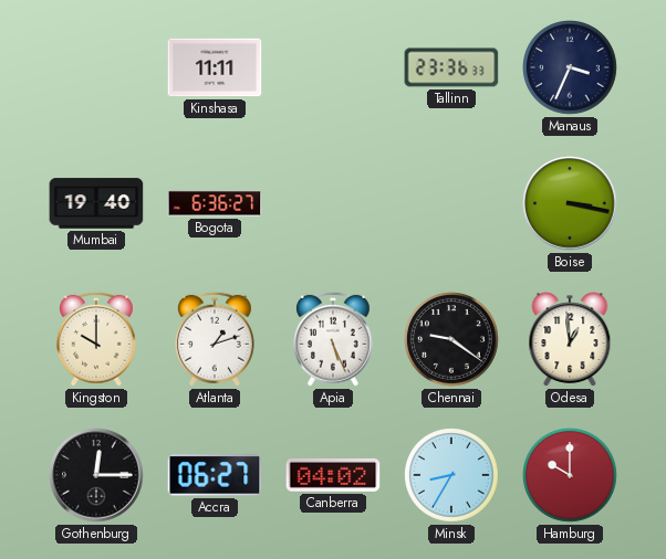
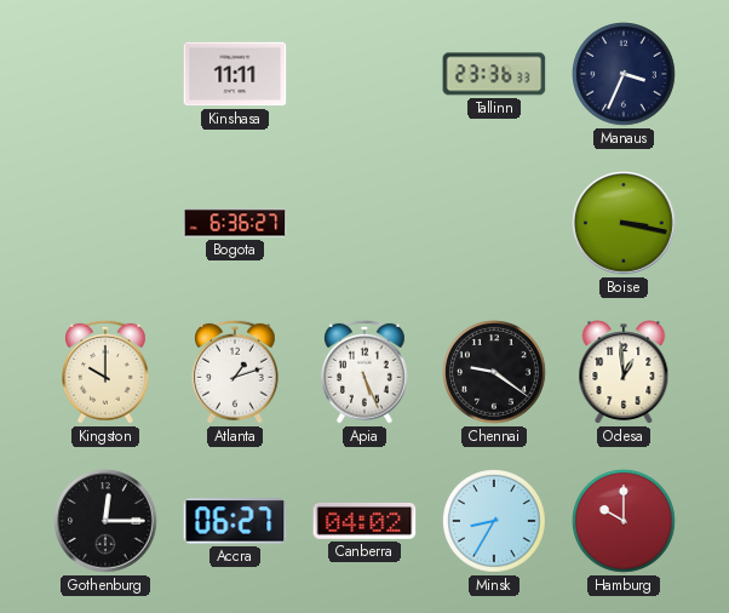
Mumbai: 19:40 -> none (96, 203)
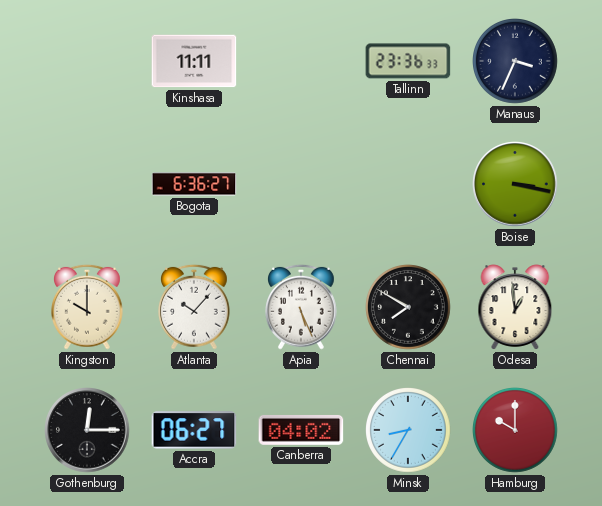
Atlanta: 1:12 -> 10:07 (195, 307)
Chennai: 9:21 -> 7:50 (409, 308)
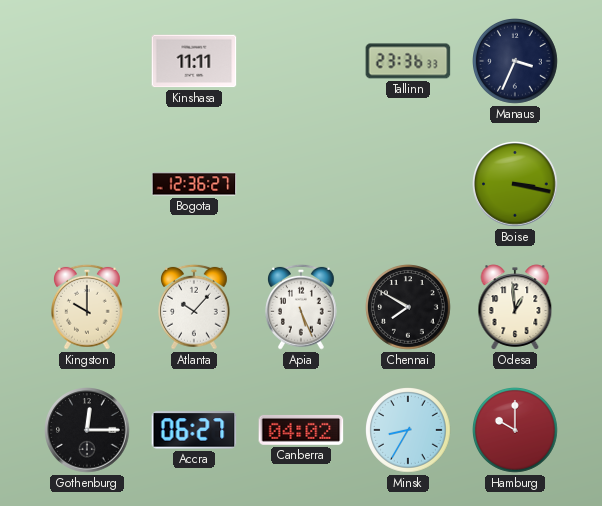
Bogota: 6:36 -> 12:36 (194, 184)
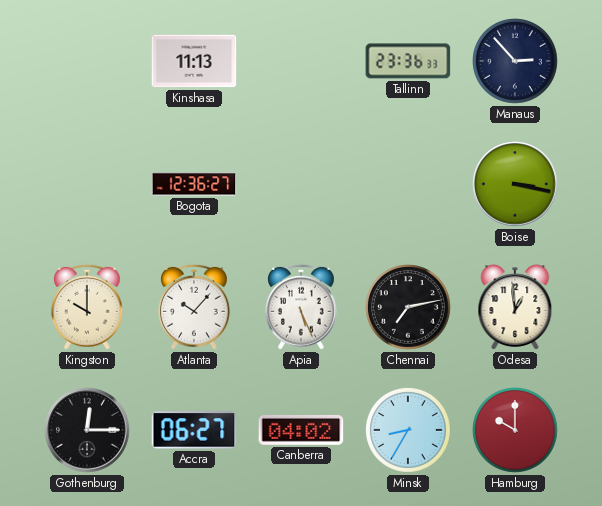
Kinshasa: 11:11 -> 11:13 (194, 61)
Manaus: 3:34 -> 2:53 (516, 62)
Chennai: 7:50 -> 7:13 (409, 308)
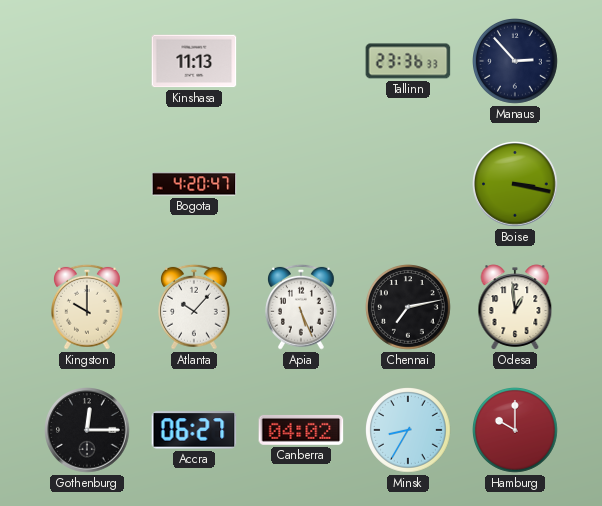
Bogota: 12:36 -> 4:20 (194, 184)
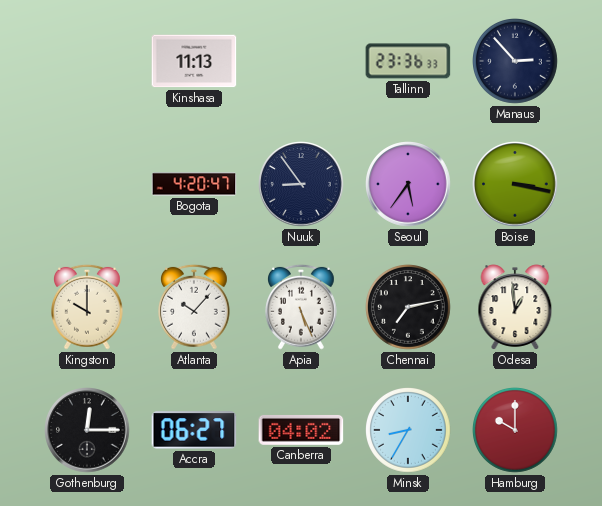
Nuuk: none -> 8:54 (301, 184)
Seoul: none -> 5:36 (408, 184)
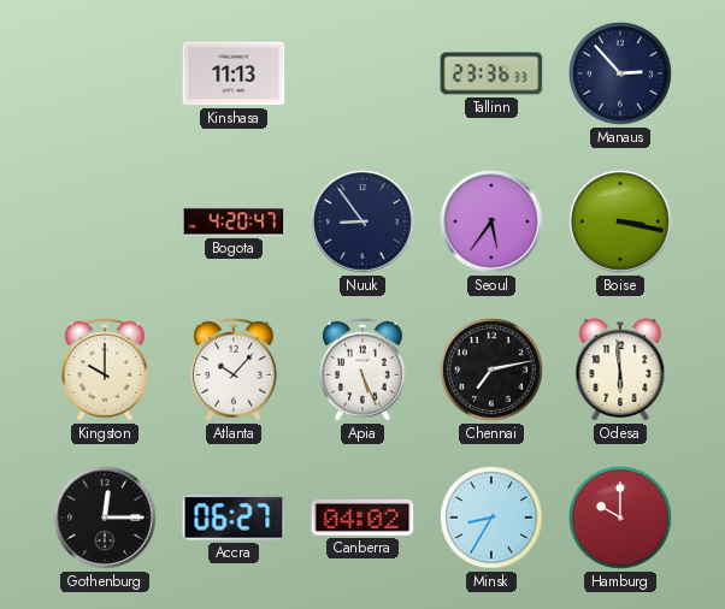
Odesa: 12:59 -> 5:59 (620, 369)
